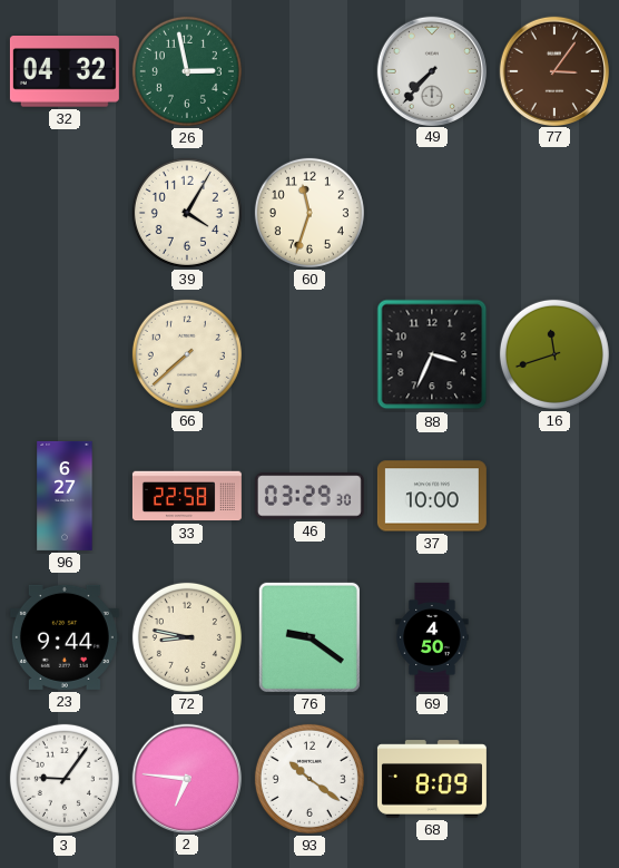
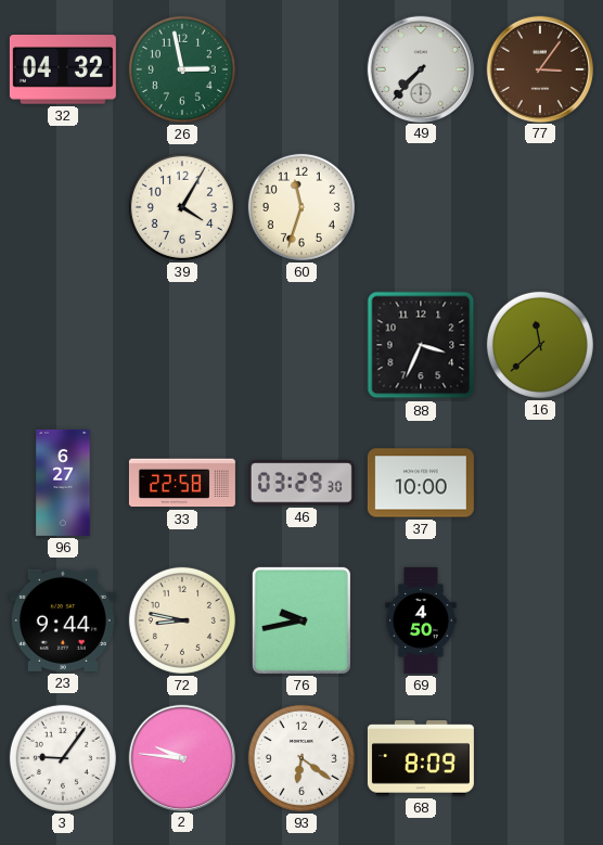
66: 7:38 -> none (187, 354)
16: 11:42 -> 11:38 (540, 345)
76: 9:21 -> 9:43 (301, 620)
2: 6:46 -> 9:46 (181, 757)
93: 10:21 -> 6:21 (301, 758)
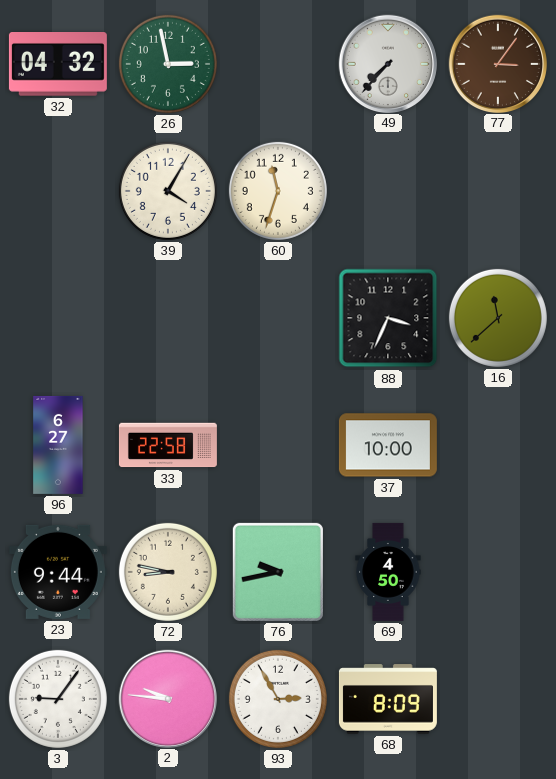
46: 03:29 -> none (301, 483)
93: 6:21 -> 2:55 (278, 699)
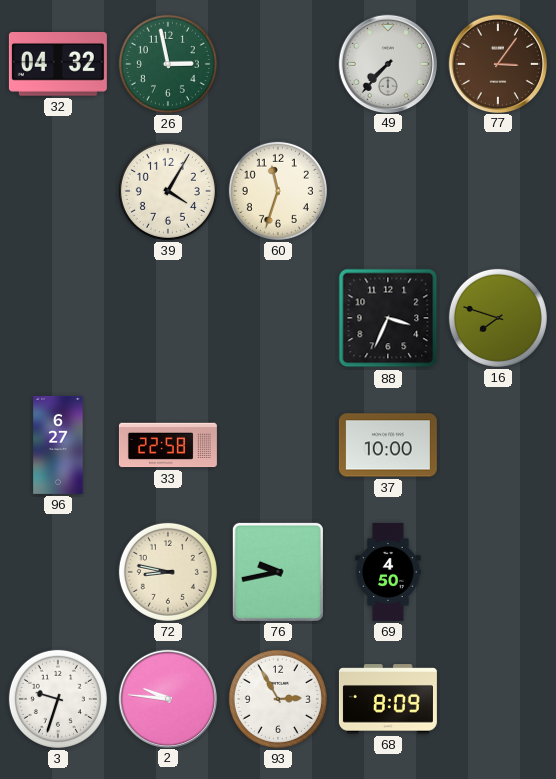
16: 11:38 -> 7:48 (498, 318)
23: 9:44 -> none (58, 572)
3: 9:06 -> 9:33 (58, 699)
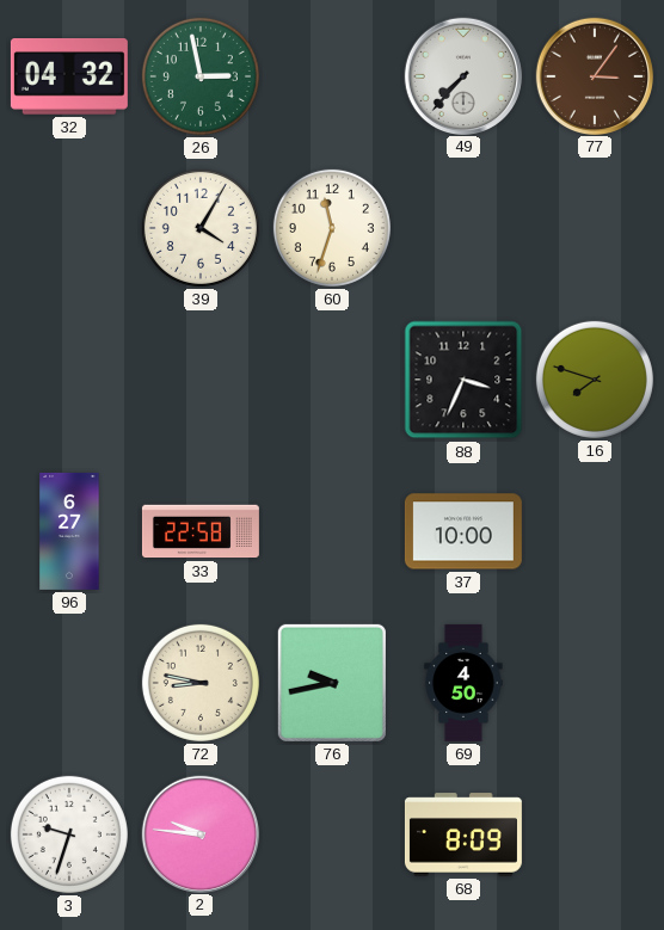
93: 2:55 -> none (278, 699)
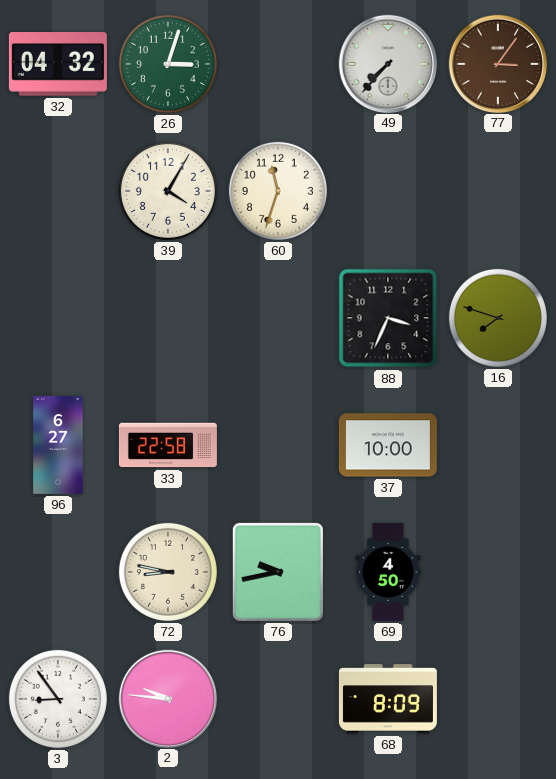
26: 2:58 -> 3:03 (168, 64)
3: 9:33 -> 8:54 (58, 699)
